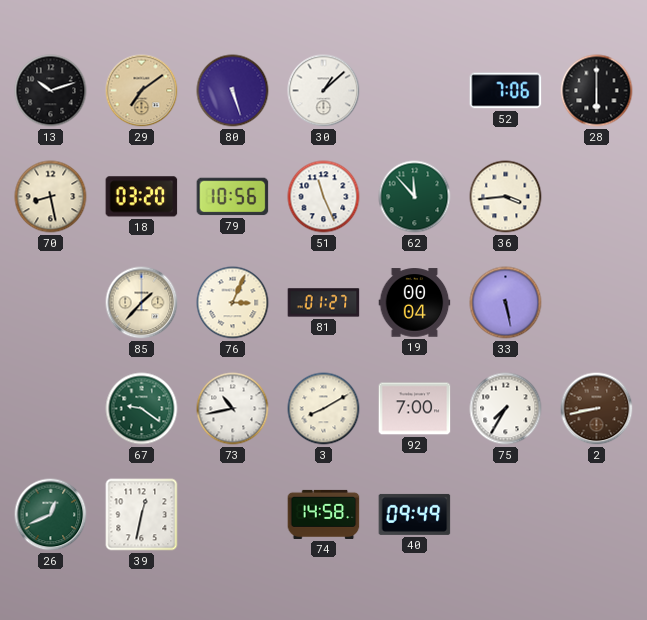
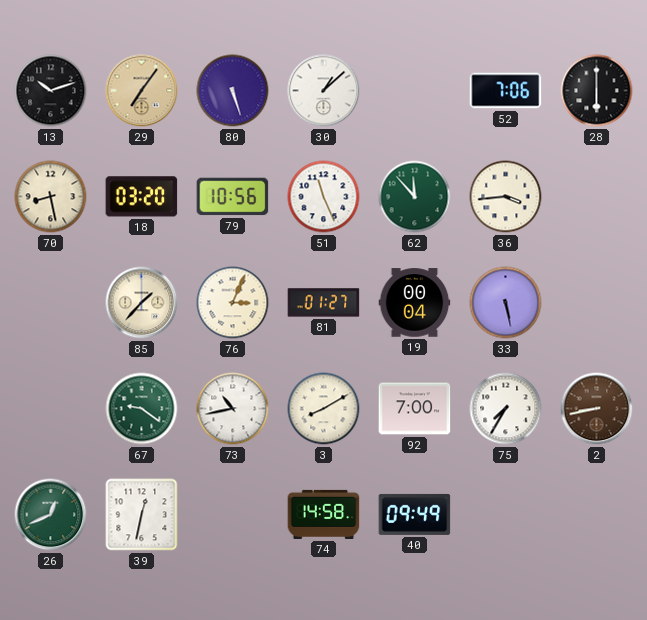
29: 7:09 -> 7:06 (142, 91)
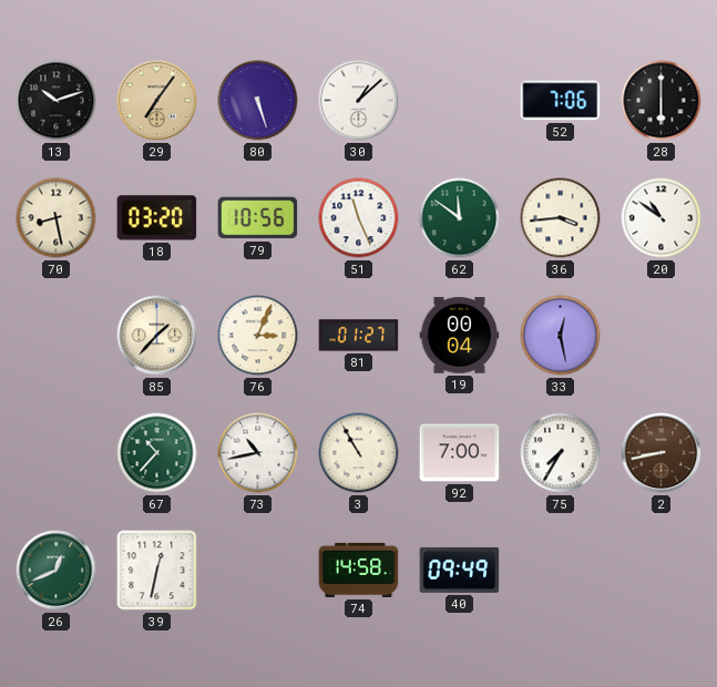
62: 11:53 -> 11:51 (460, 218)
20: none -> 10:51 (662, 218)
33: 5:28 -> 12:28 (561, 336)
67: 9:21 -> 10:37 (157, 453)
3: 8:10 -> 10:55 (359, 453)
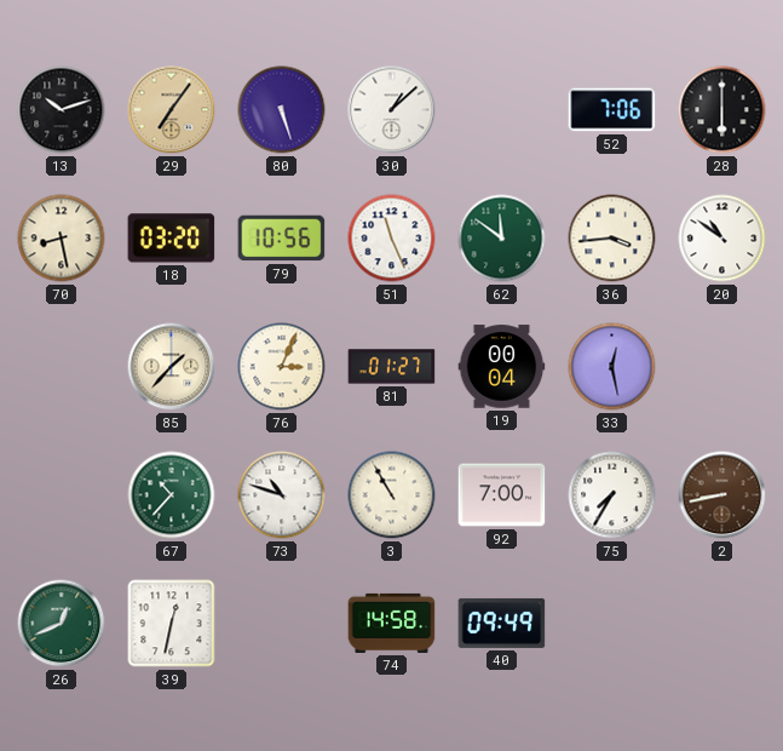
73: 10:43 -> 10:48 (282, 495)
